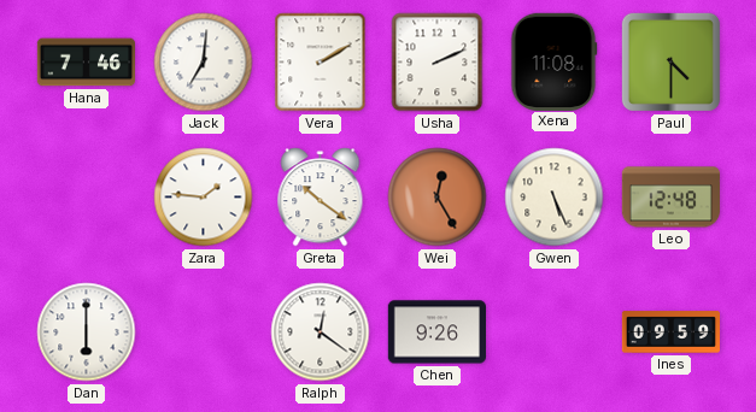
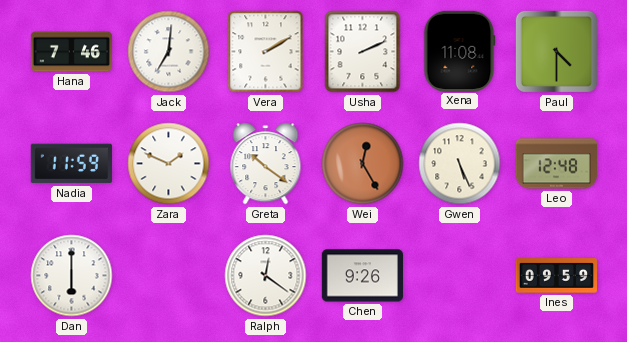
Nadia: none -> 11:59 (71, 164)
Zara: 1:46 -> 1:49 (169, 164)
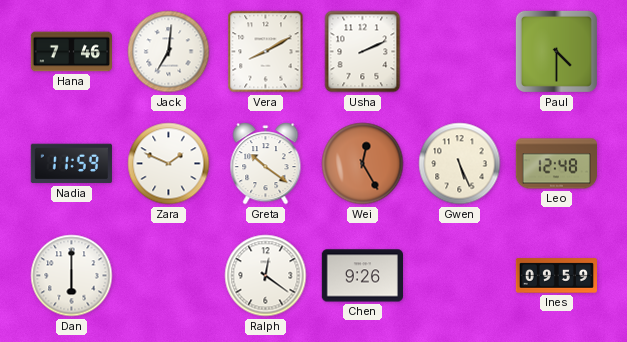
Vera: 2:10 -> 8:10 (266, 52)
Xena: 11:08 -> none (460, 51)
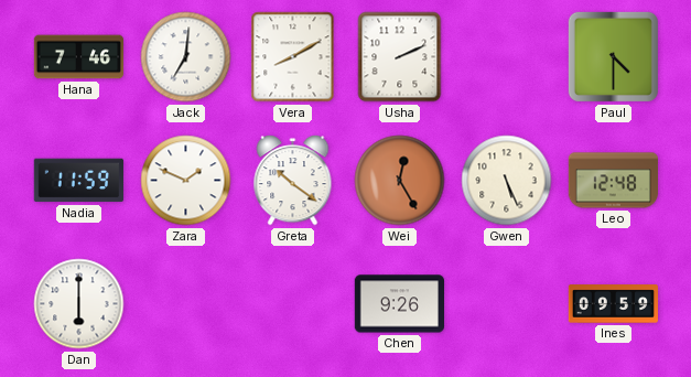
Ralph: 12:21 -> none (266, 276)
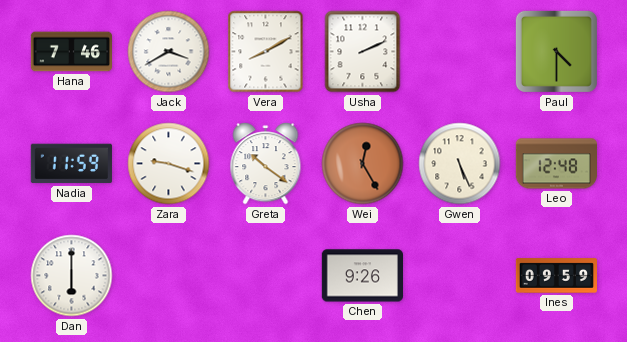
Jack: 7:01 -> 3:40 (169, 52)
Zara: 1:49 -> 9:18 (169, 164)
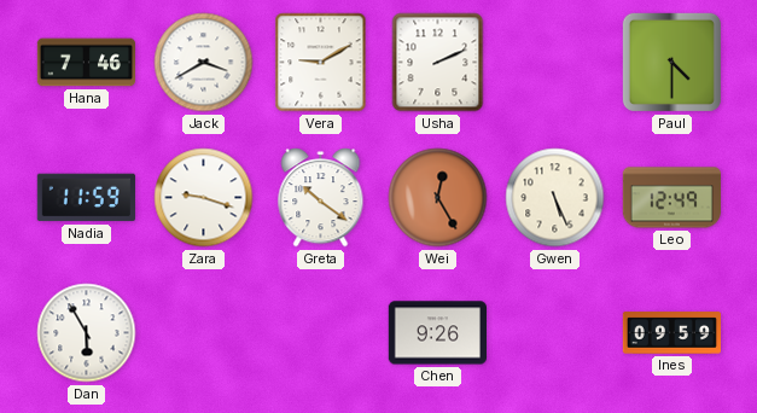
Vera: 8:10 -> 9:10 (321, 63)
Leo: 12:48 -> 12:49 (671, 198)
Dan: 6:00 -> 5:55 (87, 333)
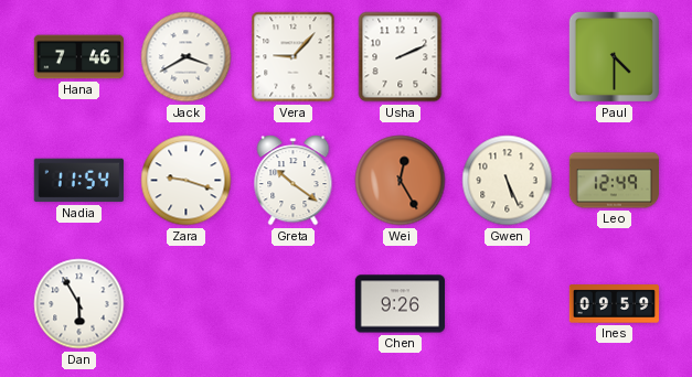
Vera: 9:10 -> 9:07 (294, 57)
Nadia: 11:59 -> 11:54 (78, 181)
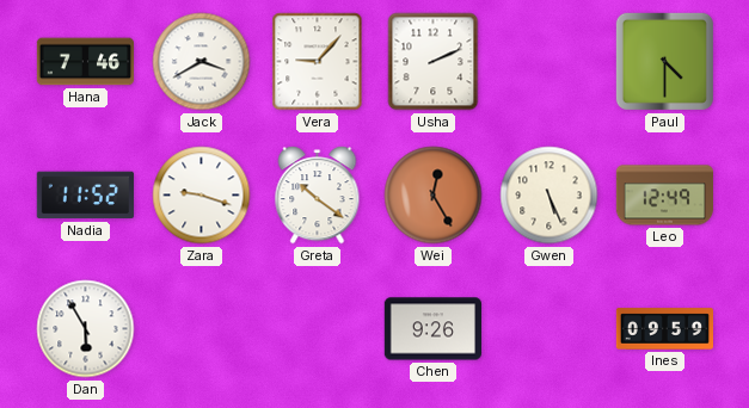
Nadia: 11:54 -> 11:52 (85, 196)
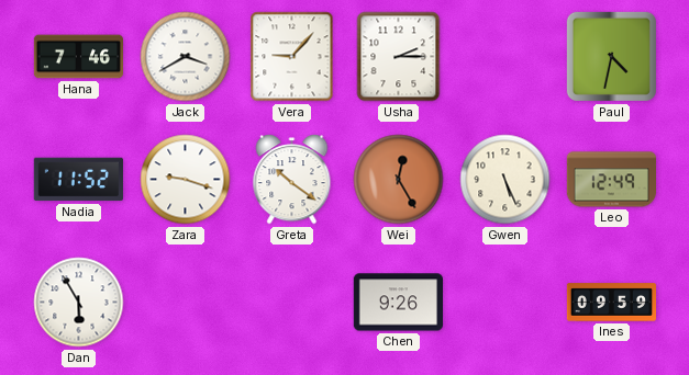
Usha: 2:11 -> 2:15 (399, 57)
Paul: 4:30 -> 4:32 (611, 56)
